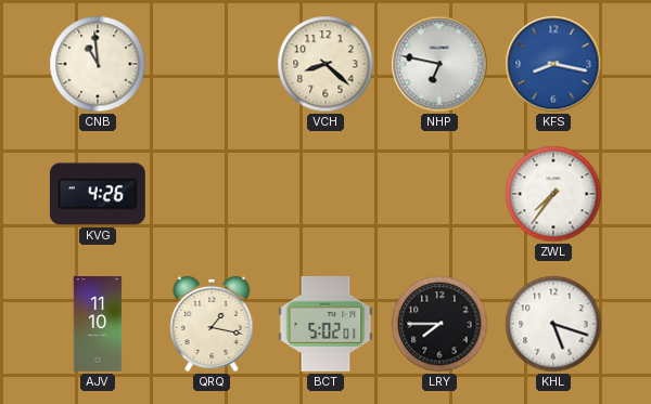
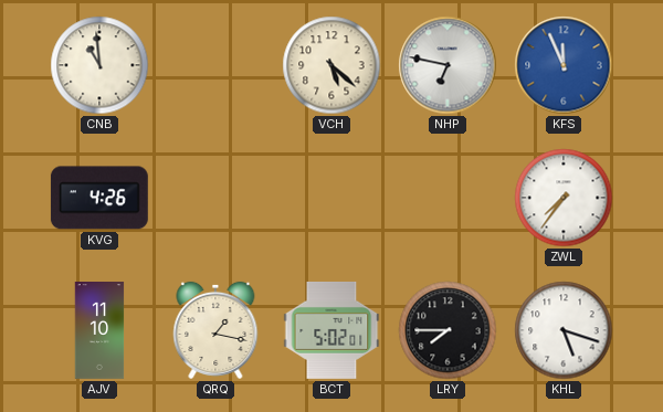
VCH: 8:22 -> 5:22 (331, 65)
KFS: 8:17 -> 11:56 (564, 65)
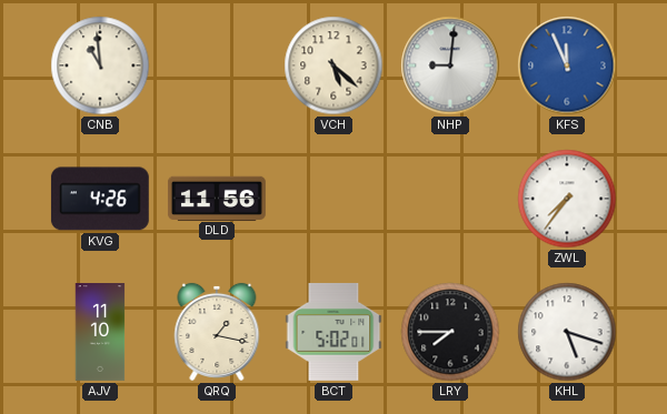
NHP: 6:47 -> 9:01 (450, 65)
DLD: none -> 11:56 (217, 198)
